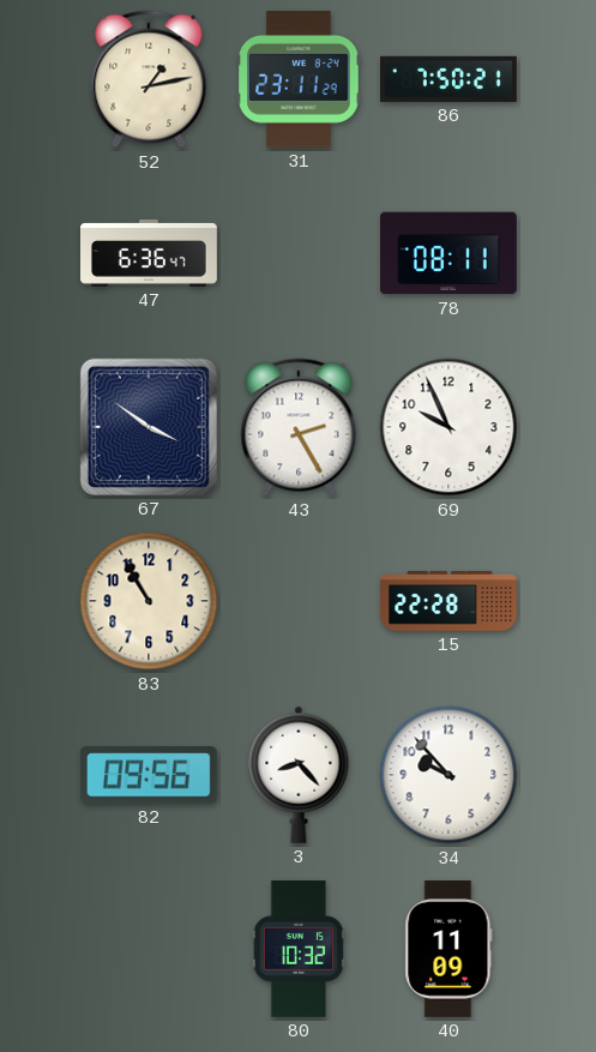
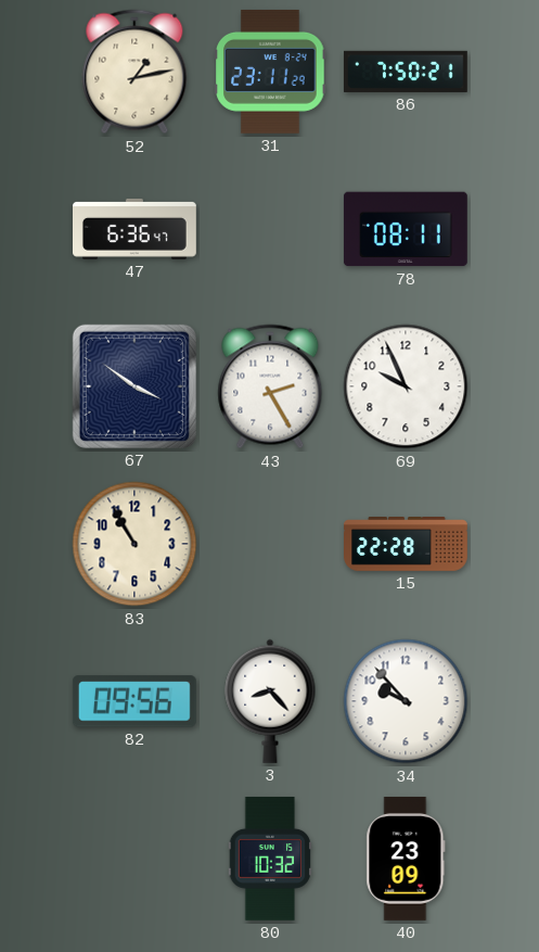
40: 11:09 -> 23:09 (406, 859)
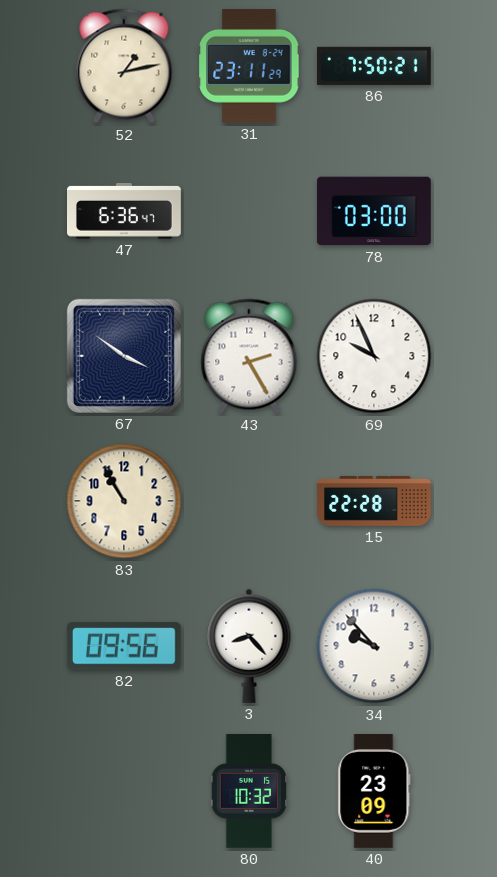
78: 08:11 -> 03:00 (374, 211)
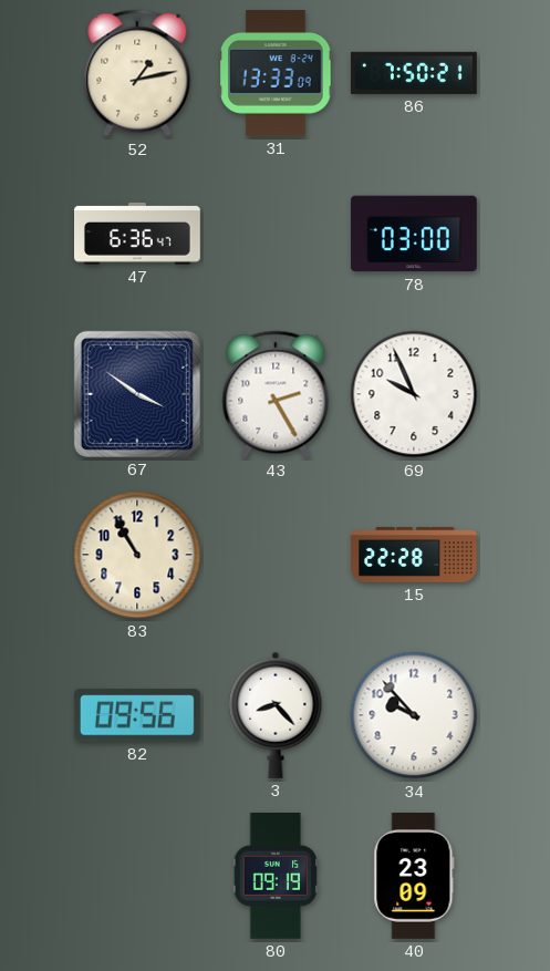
31: 23:11 -> 13:33 (276, 73)
80: 10:32 -> 09:19 (276, 876)
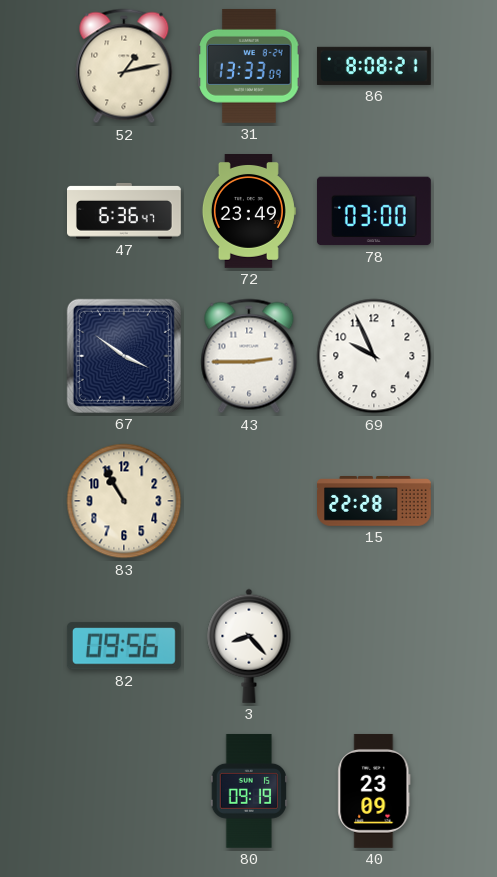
86: 7:50 -> 8:08 (374, 66)
72: none -> 23:49 (249, 212)
43: 2:25 -> 2:45 (249, 356)
34: 9:53 -> none (414, 715)
